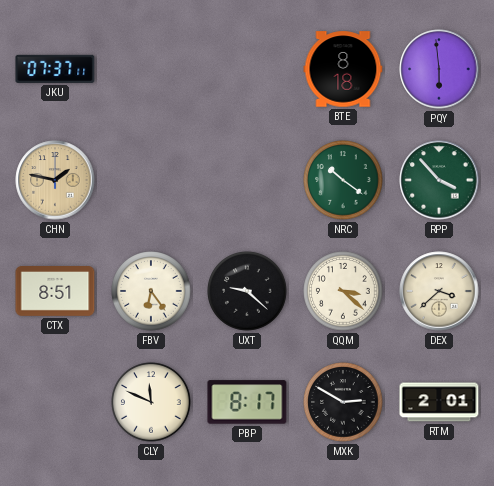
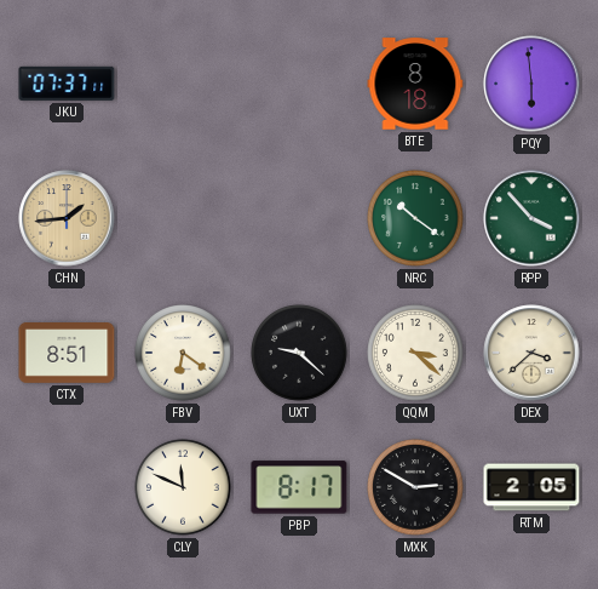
CHN: 1:47 -> 1:44 (67, 218)
FBV: 6:24 -> 6:21 (183, 353)
RTM: 2:01 -> 2:05 (531, 487)
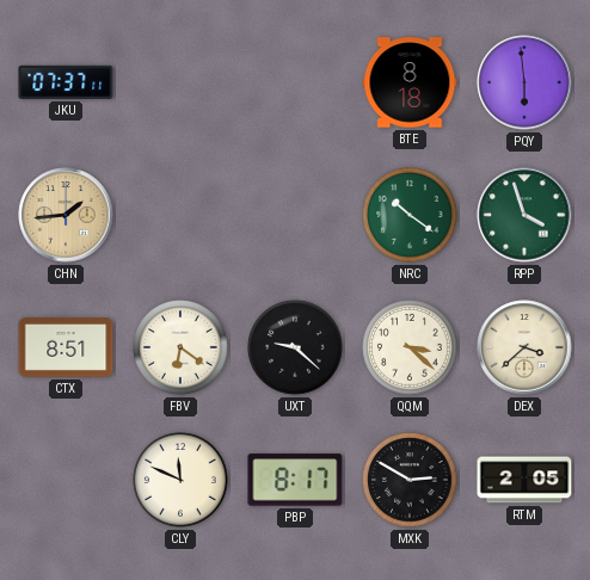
RPP: 3:53 -> 3:57 (524, 215)
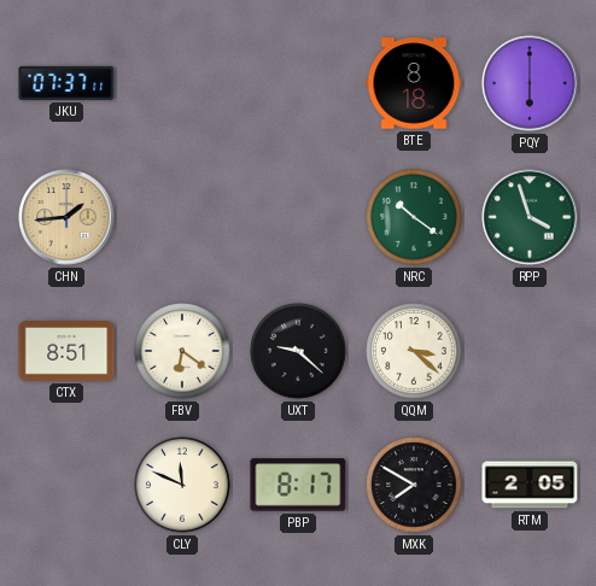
PQY: 5:59 -> 6:00 (530, 83)
DEX: 3:38 -> none (524, 347)
MXK: 2:50 -> 7:50 (414, 485)
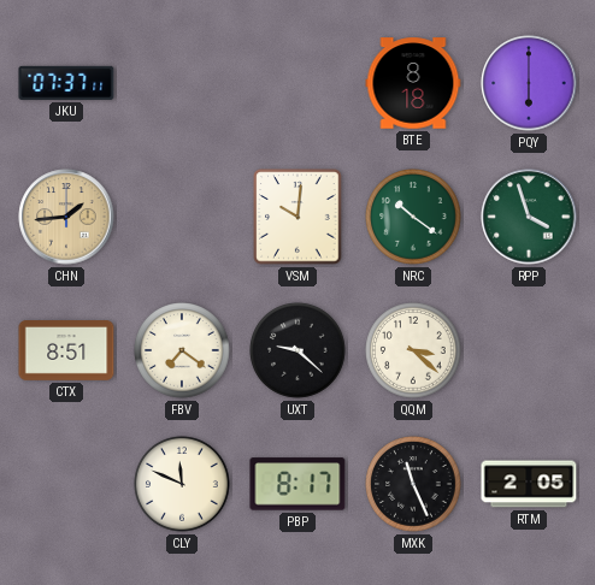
VSM: none -> 10:01 (297, 217)
FBV: 6:21 -> 7:21 (182, 350)
MXK: 7:50 -> 11:26 (413, 484)
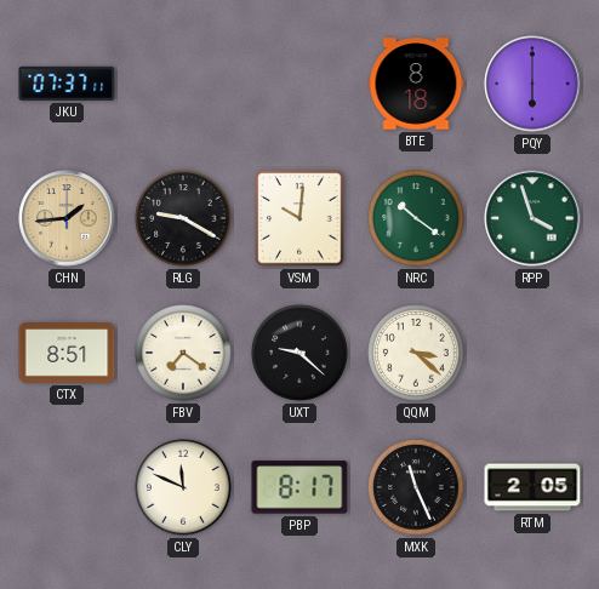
RLG: none -> 9:20 (183, 218)
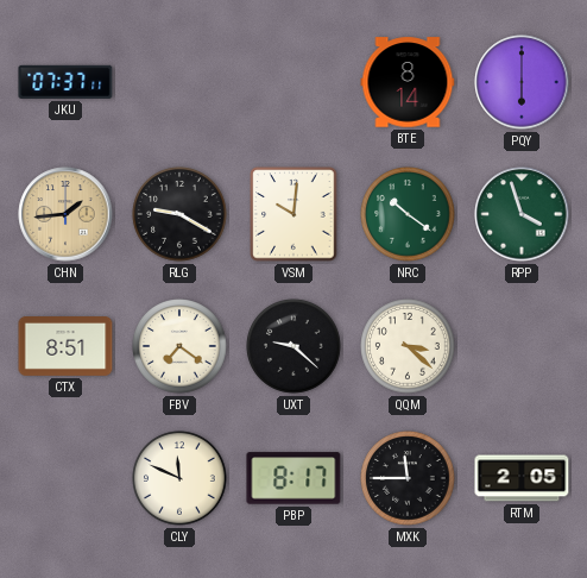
BTE: 8:18 -> 8:14 (408, 82)
MXK: 11:26 -> 11:45 (408, 478)
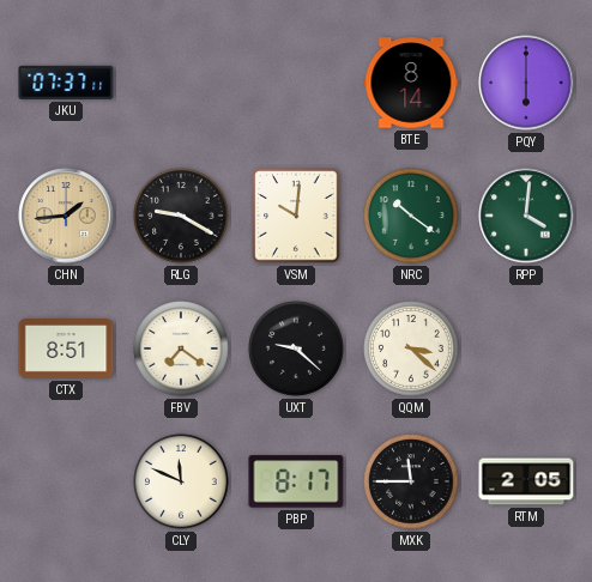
RPP: 3:57 -> 4:01 (526, 216)
